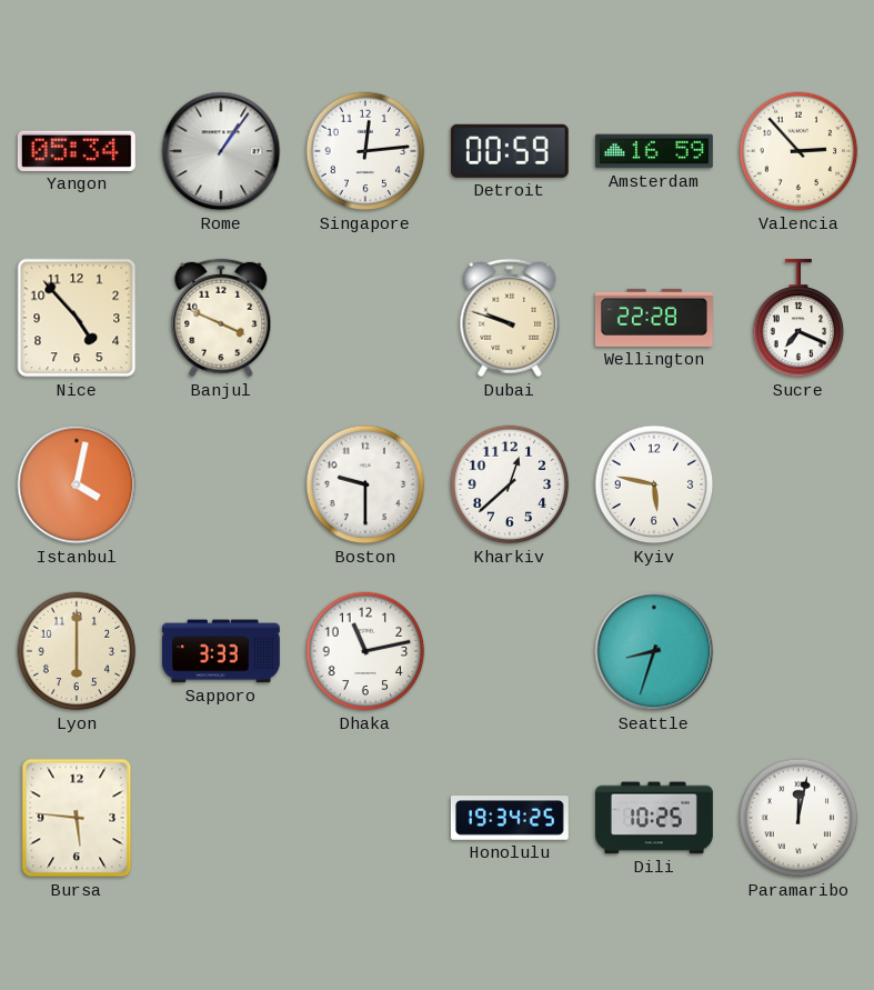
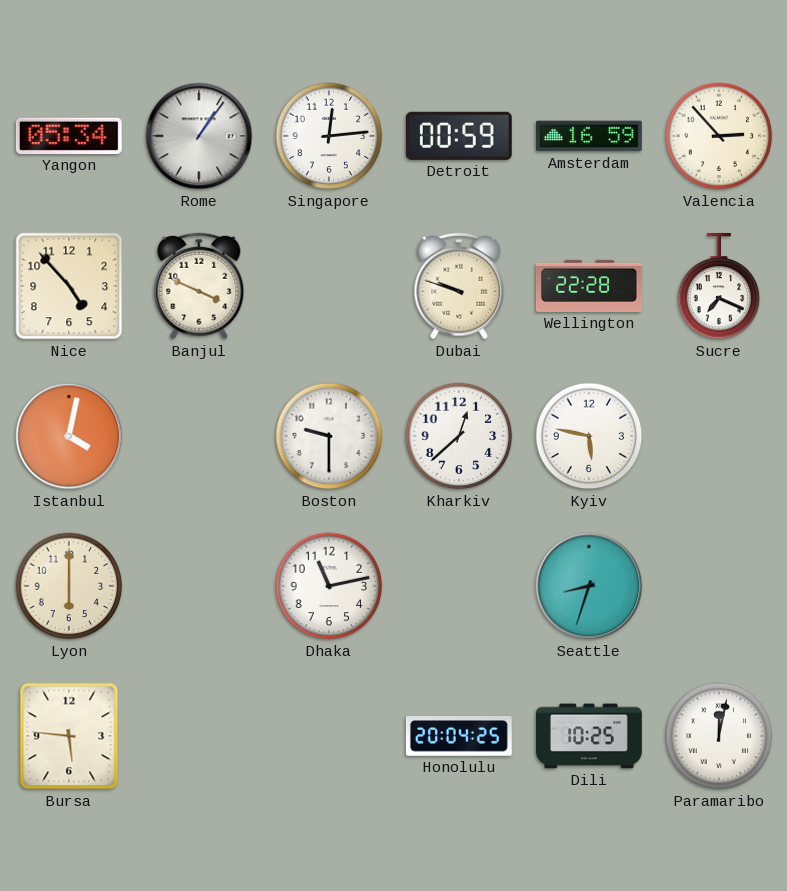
Sapporo: 3:33 -> none (221, 651)
Honolulu: 19:34 -> 20:04 (459, 737)
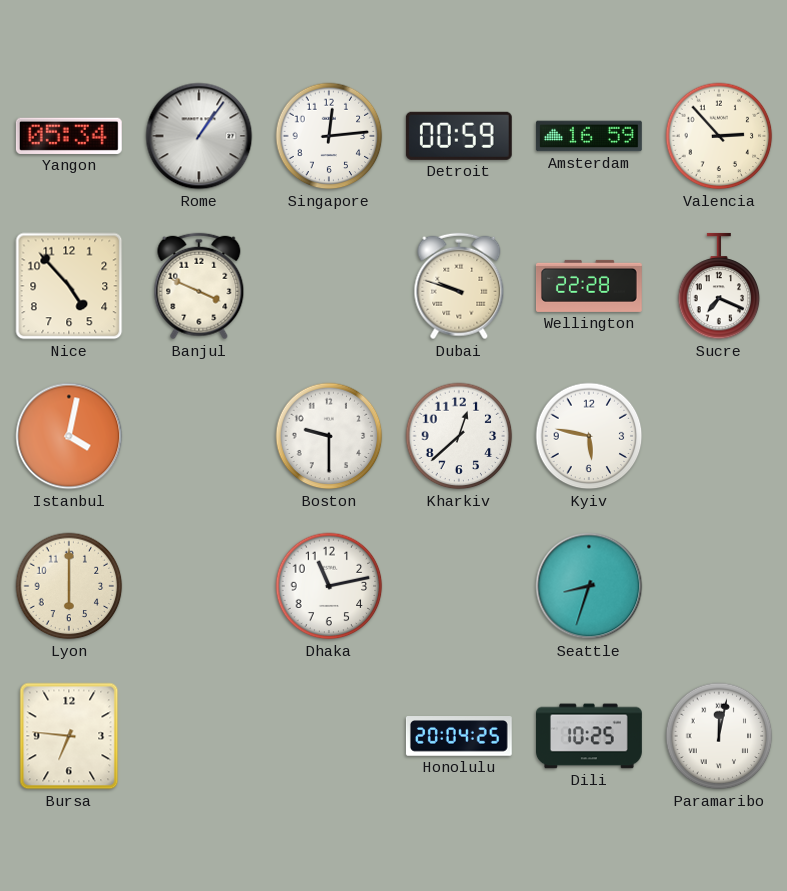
Bursa: 5:46 -> 6:46 (69, 736)
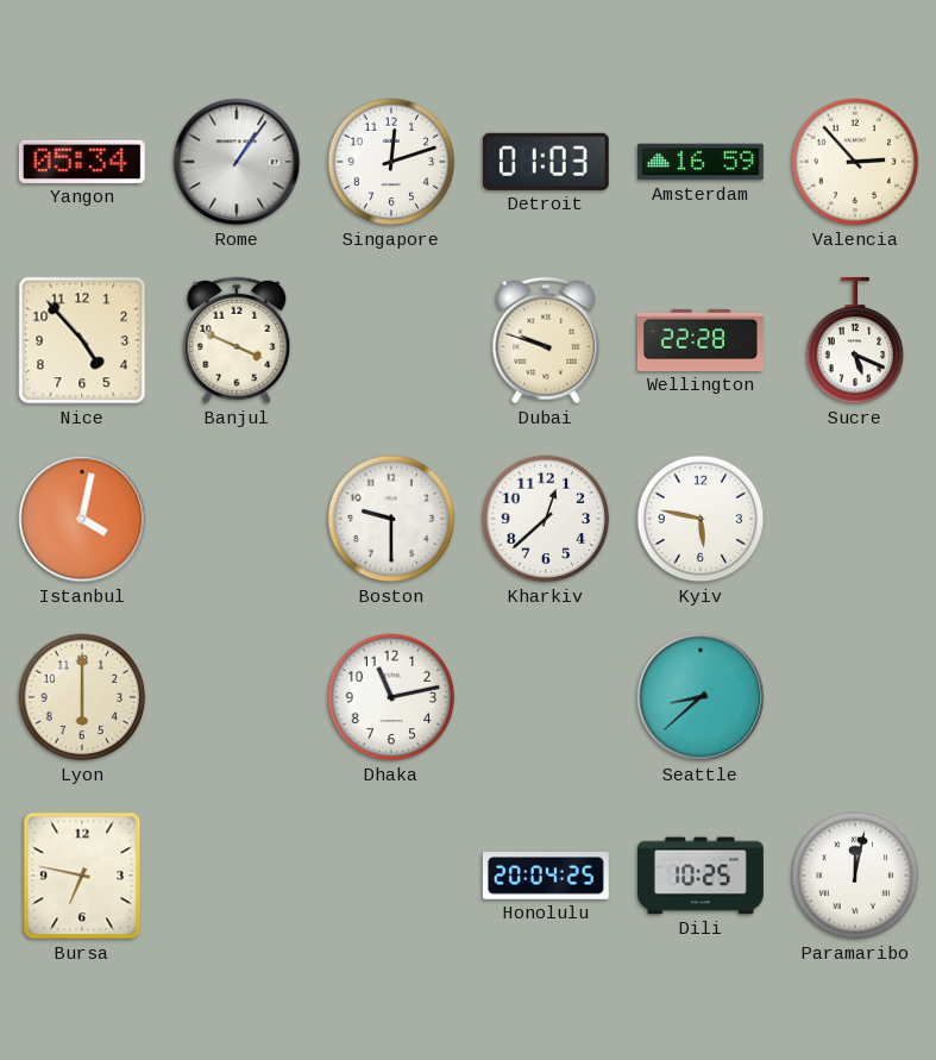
Singapore: 12:14 -> 12:12 (391, 162)
Detroit: 00:59 -> 01:03 (546, 162)
Sucre: 7:19 -> 5:19 (855, 340)
Seattle: 8:33 -> 8:38 (701, 697)
Bursa: 6:46 -> 6:47 (82, 876)
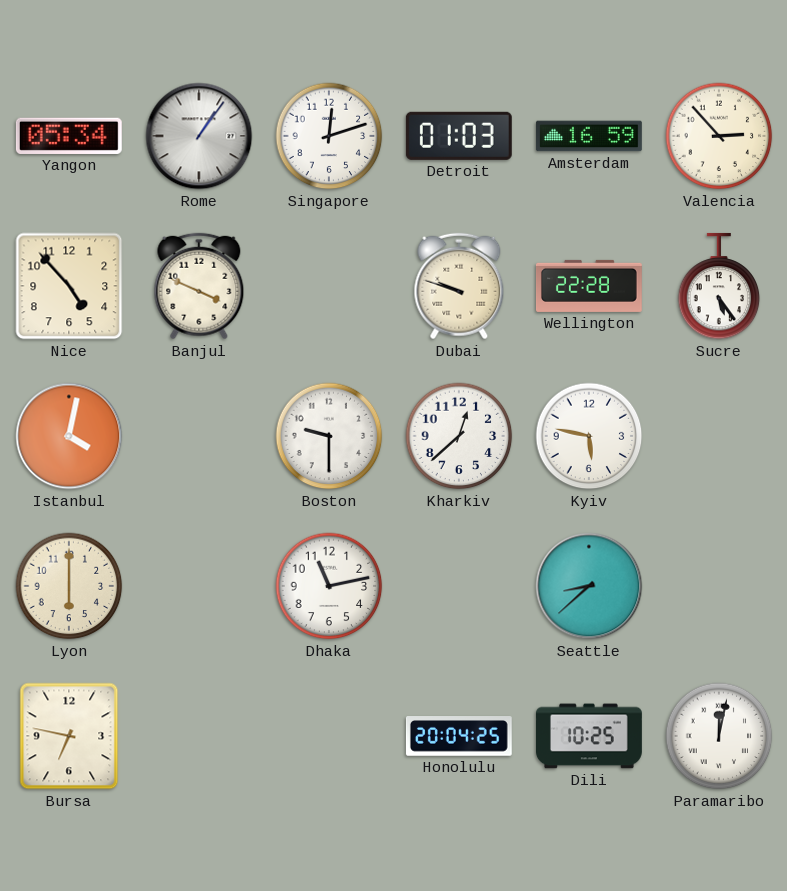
Sucre: 5:19 -> 5:24 (719, 286)
